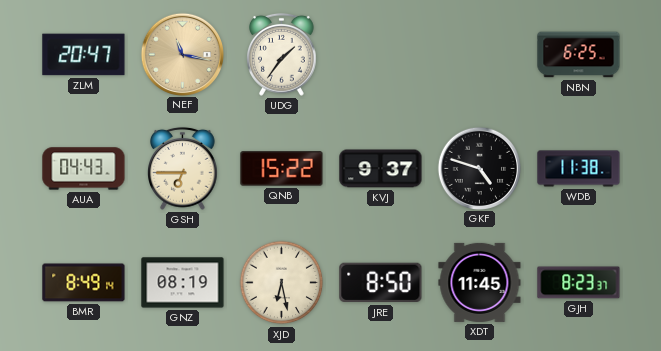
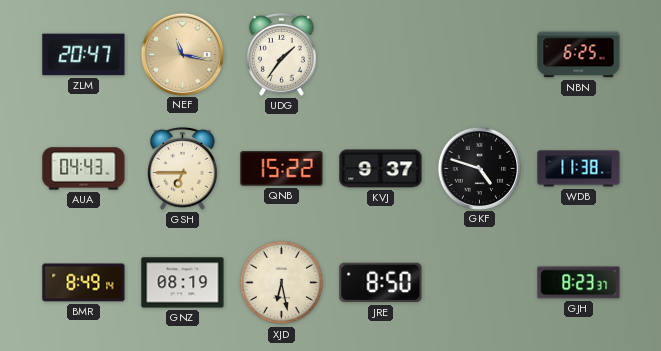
XDT: 11:45 -> none (480, 282)
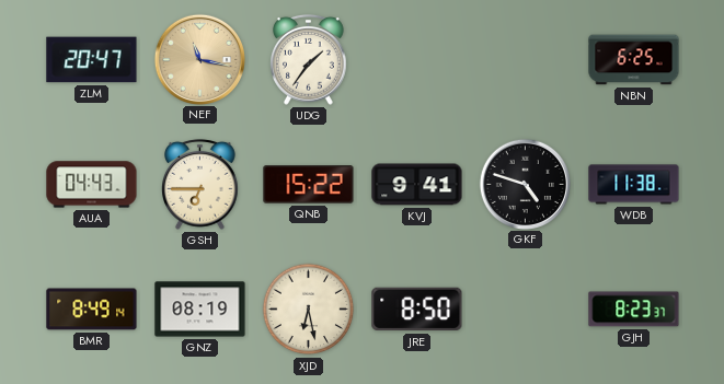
KVJ: 9:37 -> 9:41 (417, 185)
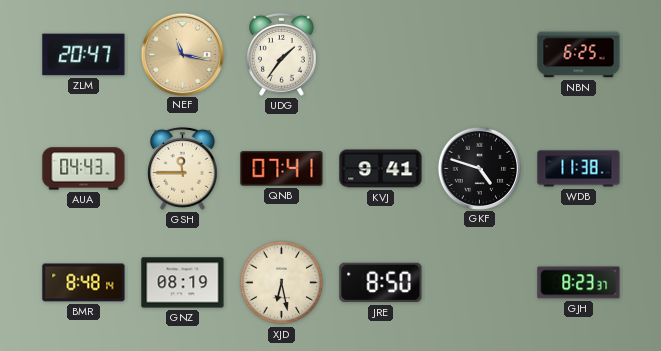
GSH: 6:45 -> 11:45 (183, 168)
QNB: 15:22 -> 07:41 (282, 169)
BMR: 8:49 -> 8:48 (84, 283)
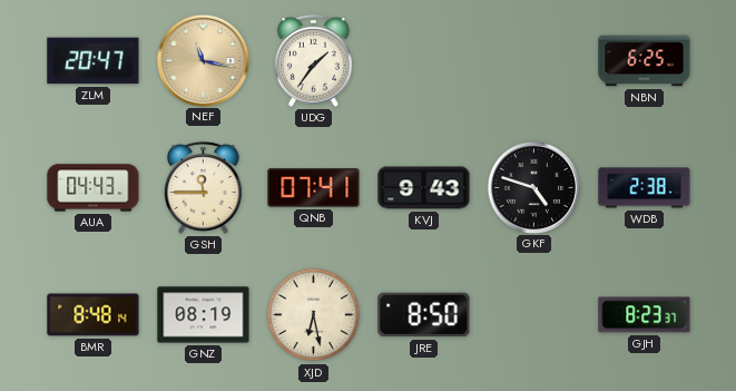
KVJ: 9:41 -> 9:43 (424, 188)
WDB: 11:38 -> 2:38 (645, 188)
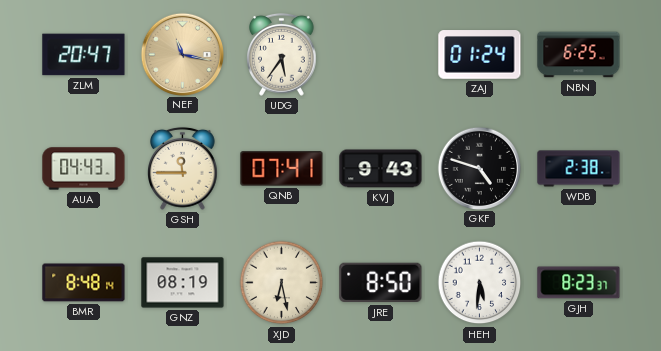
UDG: 1:36 -> 5:36 (282, 54)
ZAJ: none -> 01:24 (480, 55)
HEH: none -> 5:31 (480, 283)
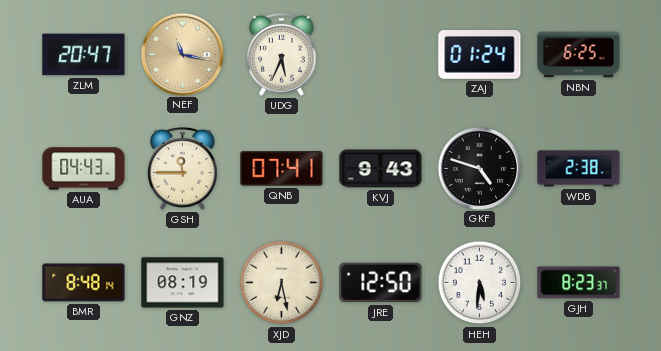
UDG: 5:36 -> 5:34 (282, 54)
JRE: 8:50 -> 12:50 (381, 283)
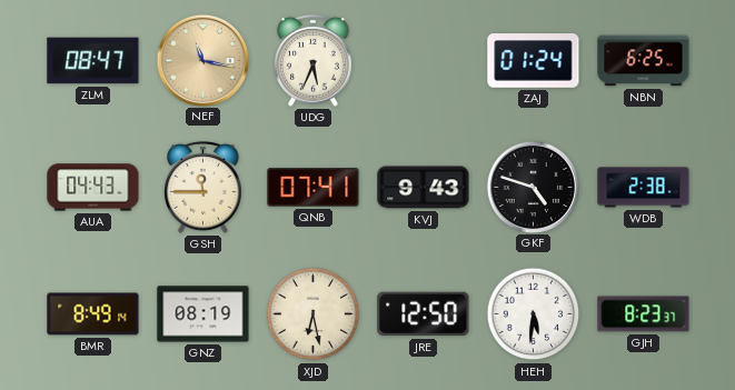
ZLM: 20:47 -> 08:47 (93, 61)
BMR: 8:48 -> 8:49 (93, 314)
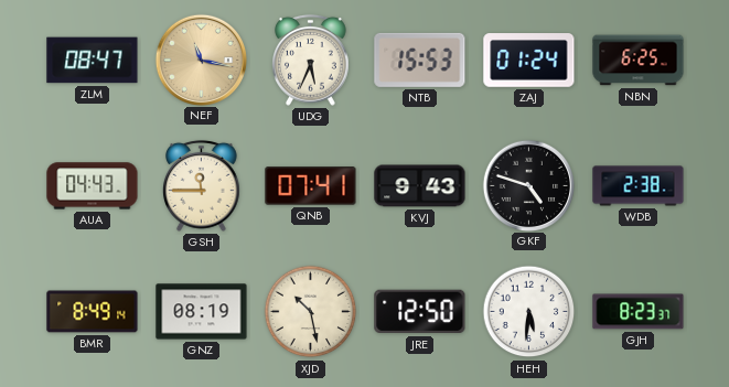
NTB: none -> 15:53 (420, 60)
XJD: 6:28 -> 10:28 (311, 312)
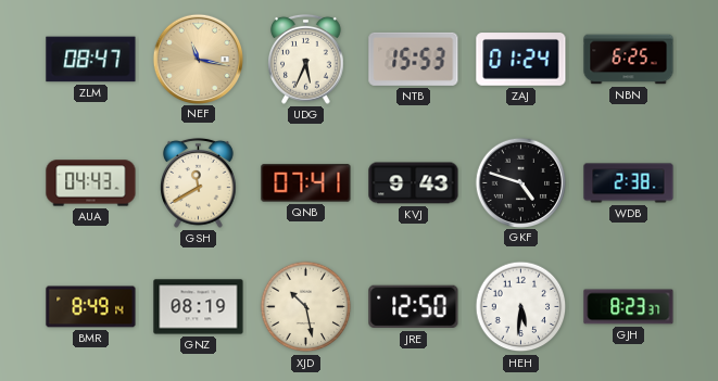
GSH: 11:45 -> 11:40 (199, 182)
